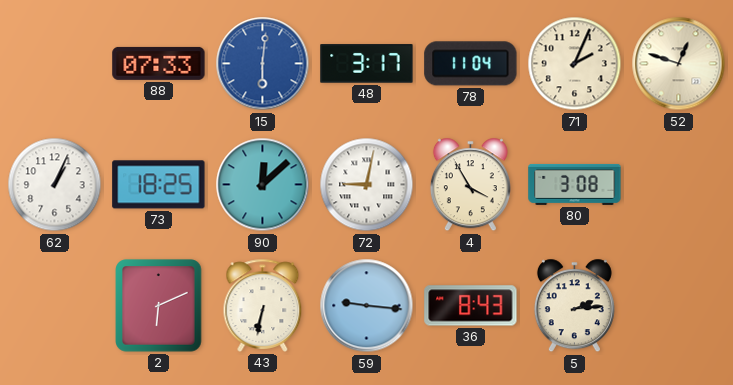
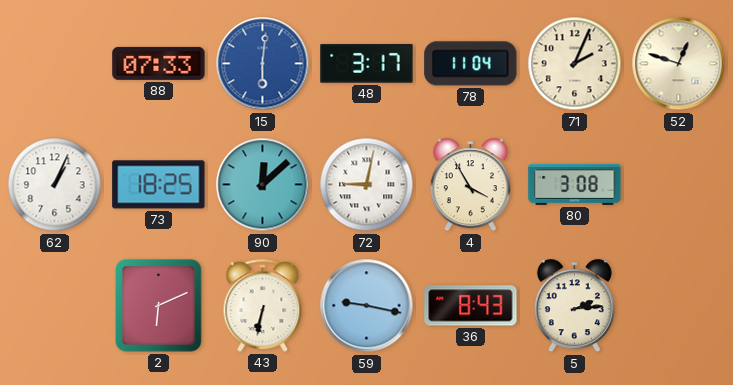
59: 9:16 -> 9:17 (367, 306)
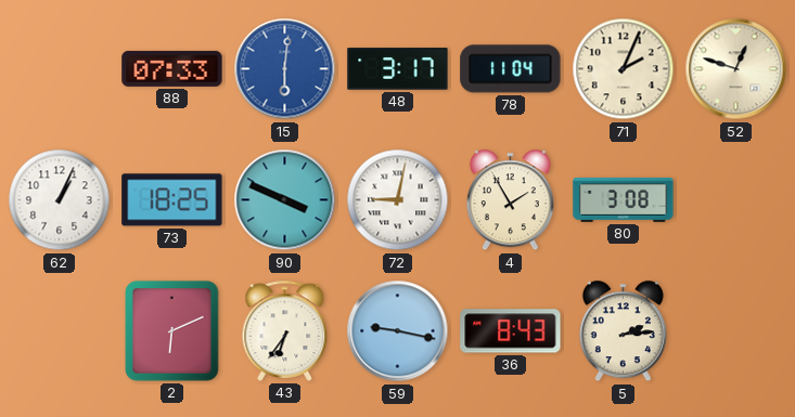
90: 12:08 -> 3:49 (285, 200)
4: 3:55 -> 1:55 (510, 200)
43: 6:32 -> 6:36 (285, 330)
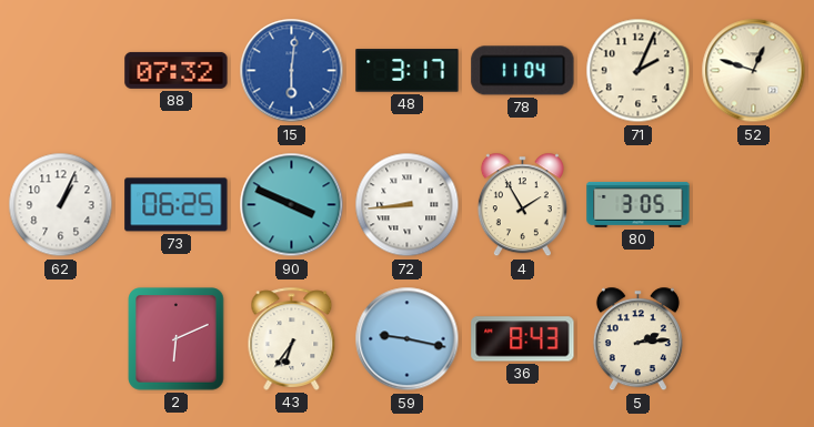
88: 07:33 -> 07:32 (177, 70)
73: 18:25 -> 06:25 (177, 205)
72: 9:02 -> 8:44 (408, 205)
80: 3:08 -> 3:05 (639, 204)
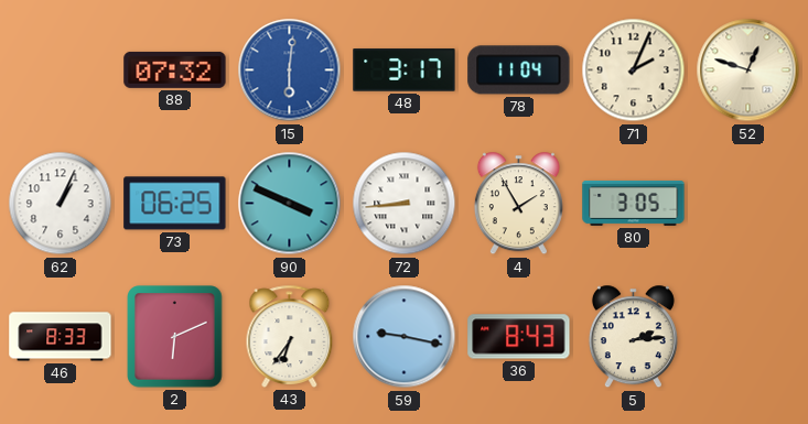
46: none -> 8:33 (61, 337)
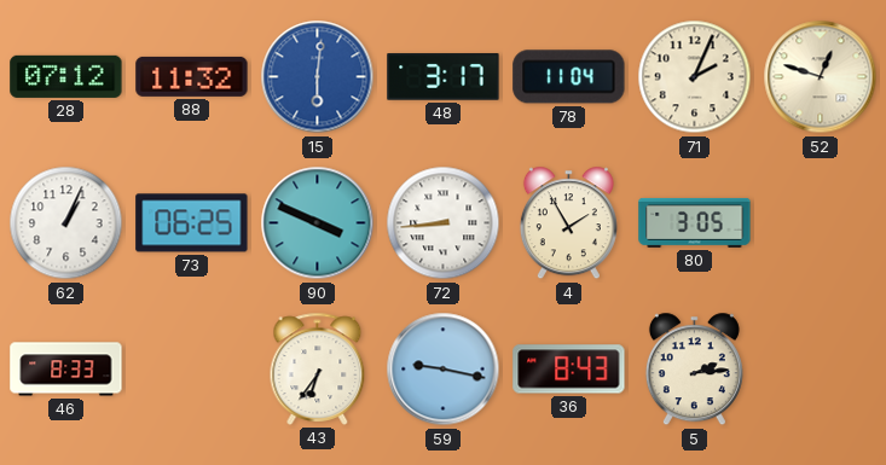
28: none -> 07:12 (66, 76)
88: 07:32 -> 11:32 (192, 76)
2: 6:11 -> none (175, 337)
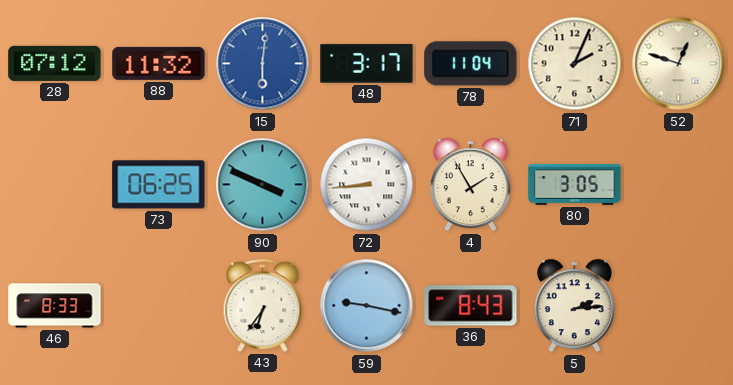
62: 1:04 -> none (66, 223)
